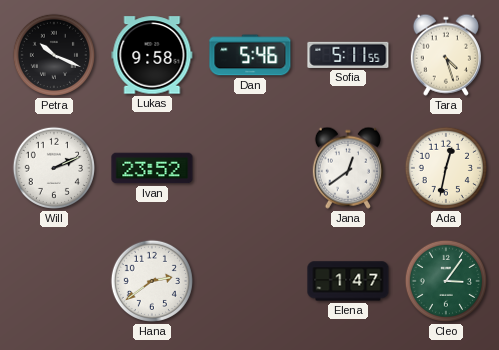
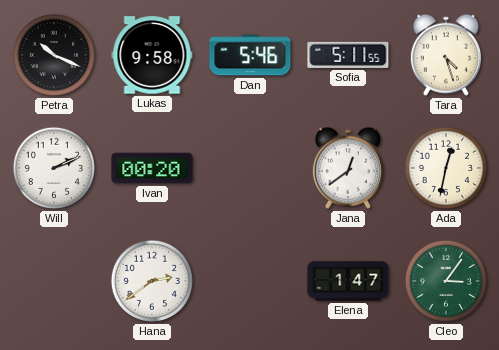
Ivan: 23:52 -> 00:20 (152, 168)
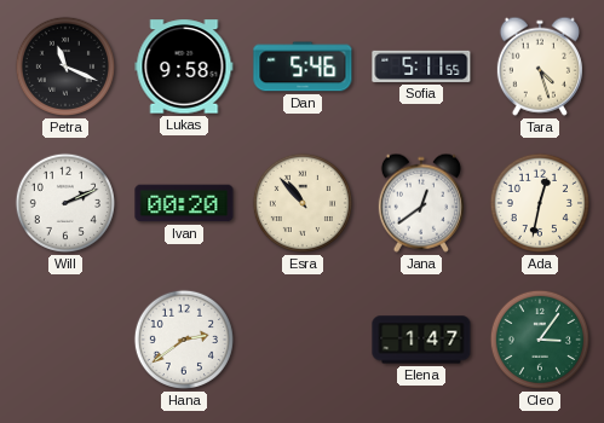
Petra: 10:19 -> 11:19 (65, 66)
Esra: none -> 10:53 (303, 203)
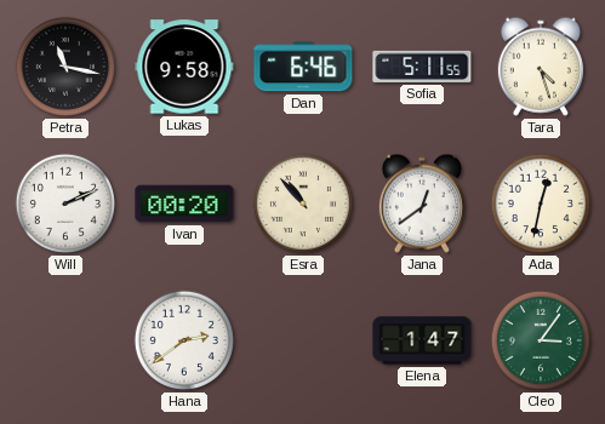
Petra: 11:19 -> 11:17 (65, 67)
Dan: 5:46 -> 6:46 (303, 67)
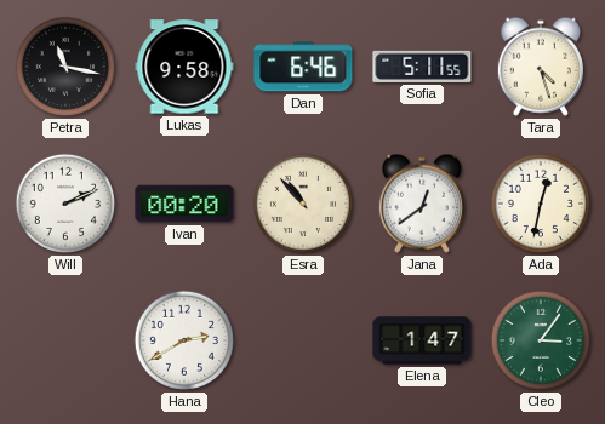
Hana: 2:39 -> 2:40 (184, 340)
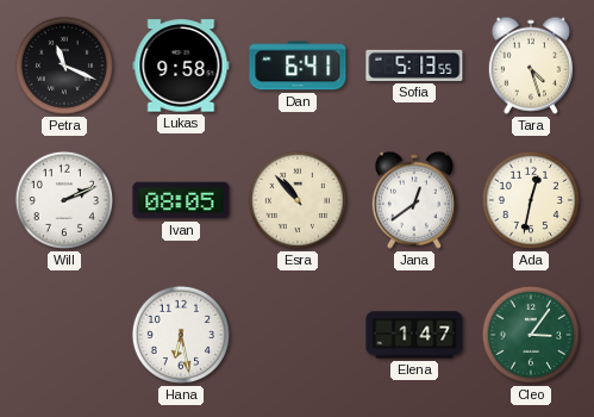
Petra: 11:17 -> 11:19 (64, 66)
Dan: 6:46 -> 6:41 (298, 66)
Sofia: 5:11 -> 5:13 (414, 66)
Ivan: 00:20 -> 08:05 (181, 200)
Hana: 2:40 -> 6:28 (181, 335)
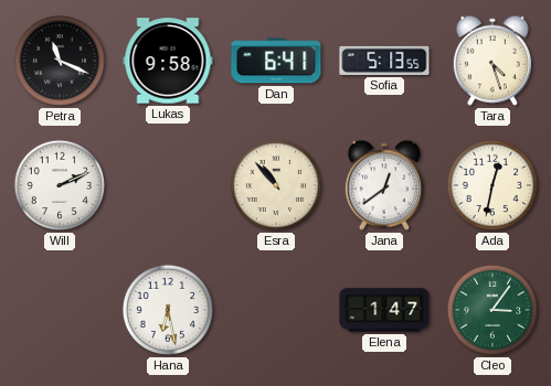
Ivan: 08:05 -> none (181, 200)
